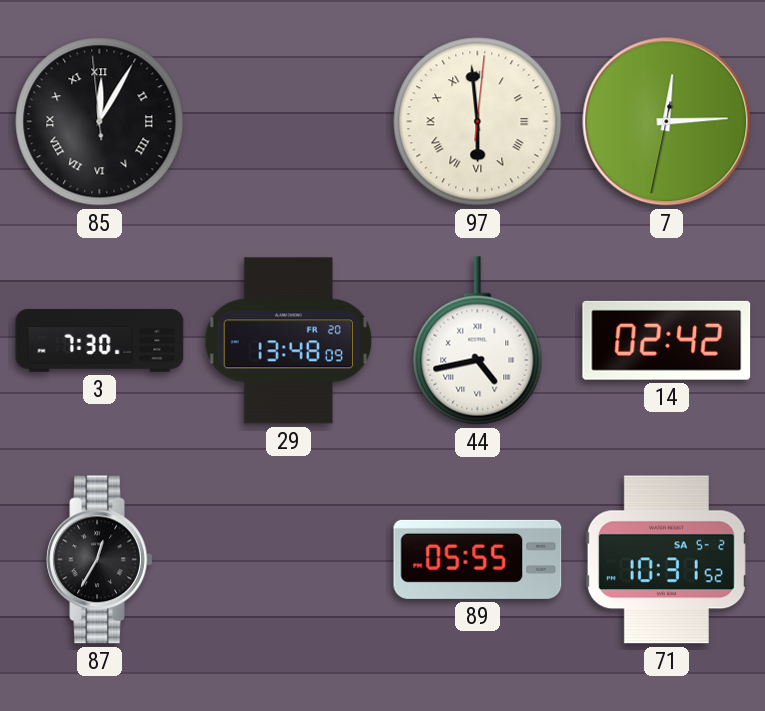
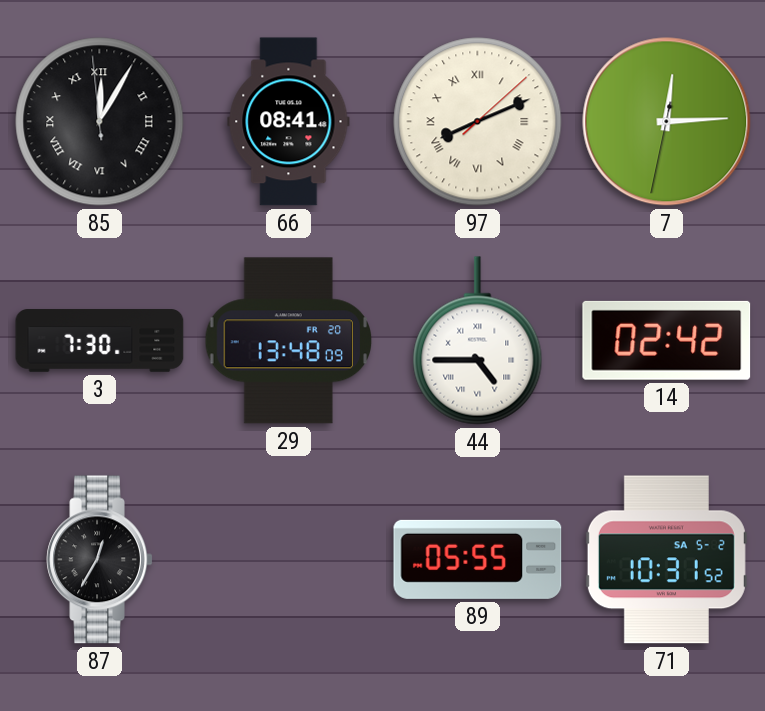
66: none -> 08:41 (289, 122)
97: 5:59 -> 8:11 (478, 122)
44: 4:43 -> 4:45 (478, 341)
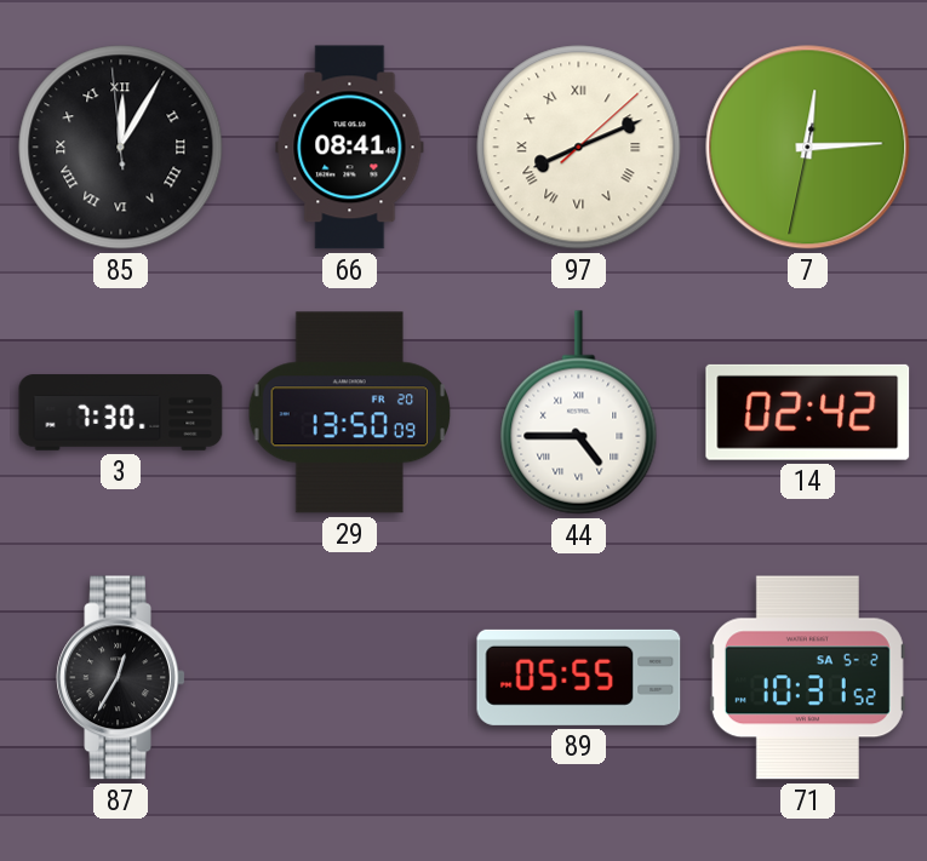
29: 13:48 -> 13:50 (349, 413)
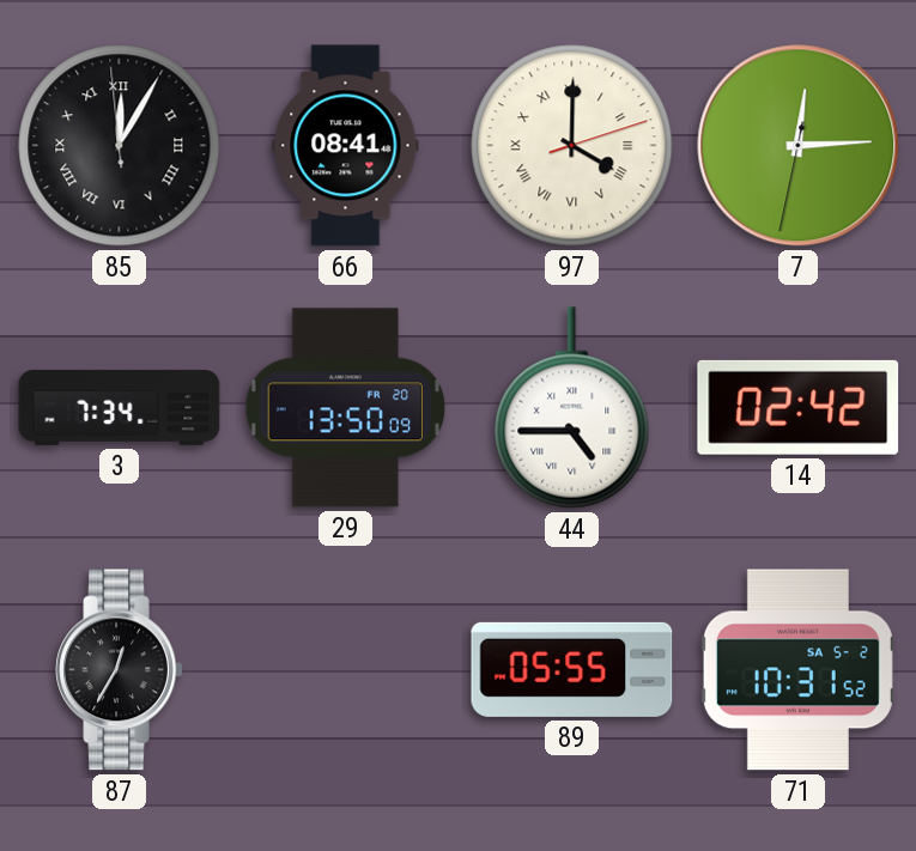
97: 8:11 -> 4:00 (572, 146)
3: 7:30 -> 7:34 (120, 408)
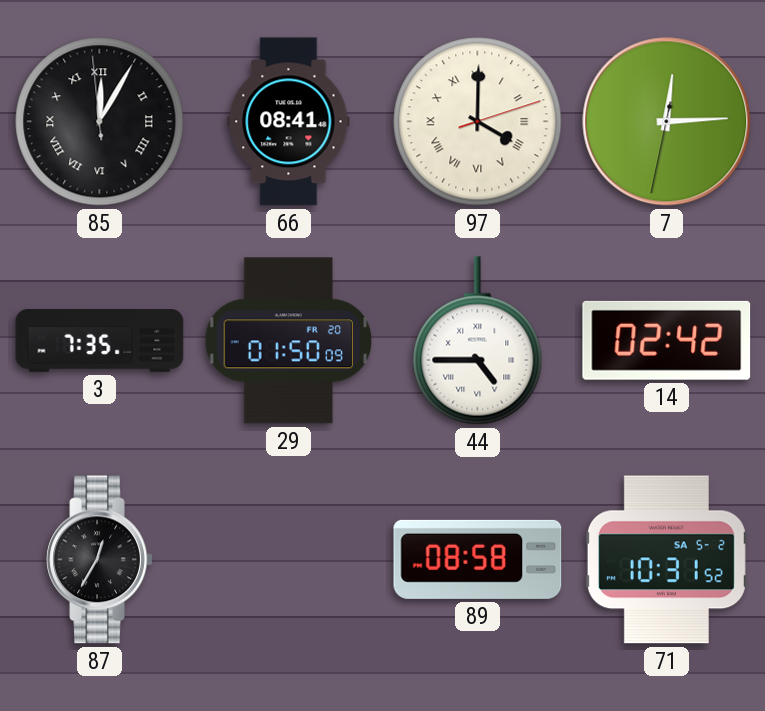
3: 7:34 -> 7:35 (100, 341)
29: 13:50 -> 01:50 (288, 341)
89: 05:55 -> 08:58 (478, 559)
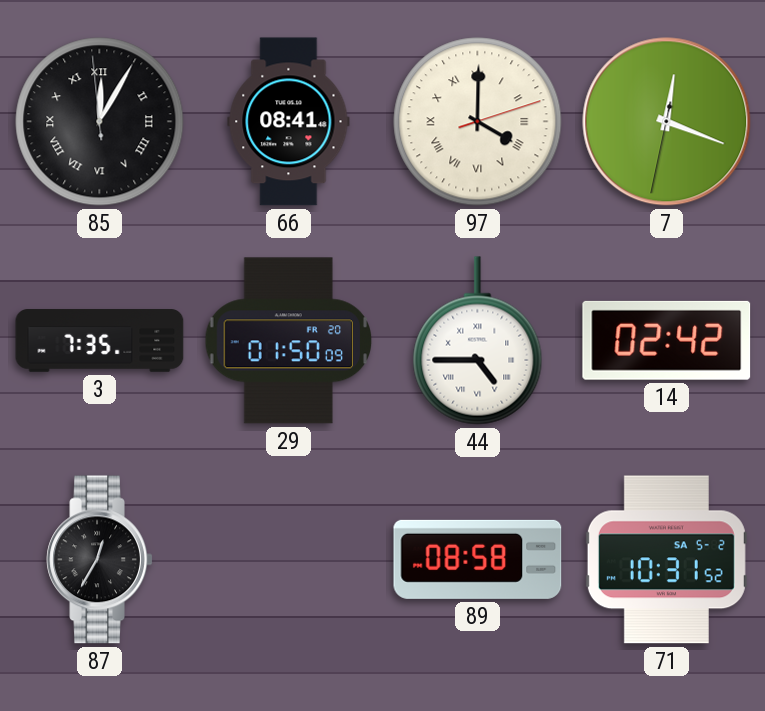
7: 12:14 -> 12:18 (667, 122)
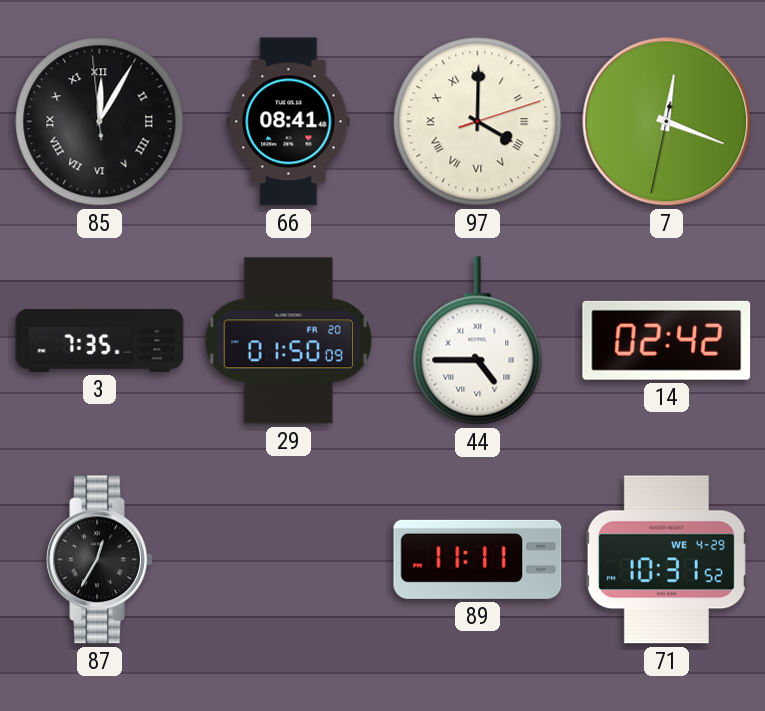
89: 08:58 -> 11:11 (478, 559)
71 date: SA 5-2 -> WE 4-29 (666, 560)
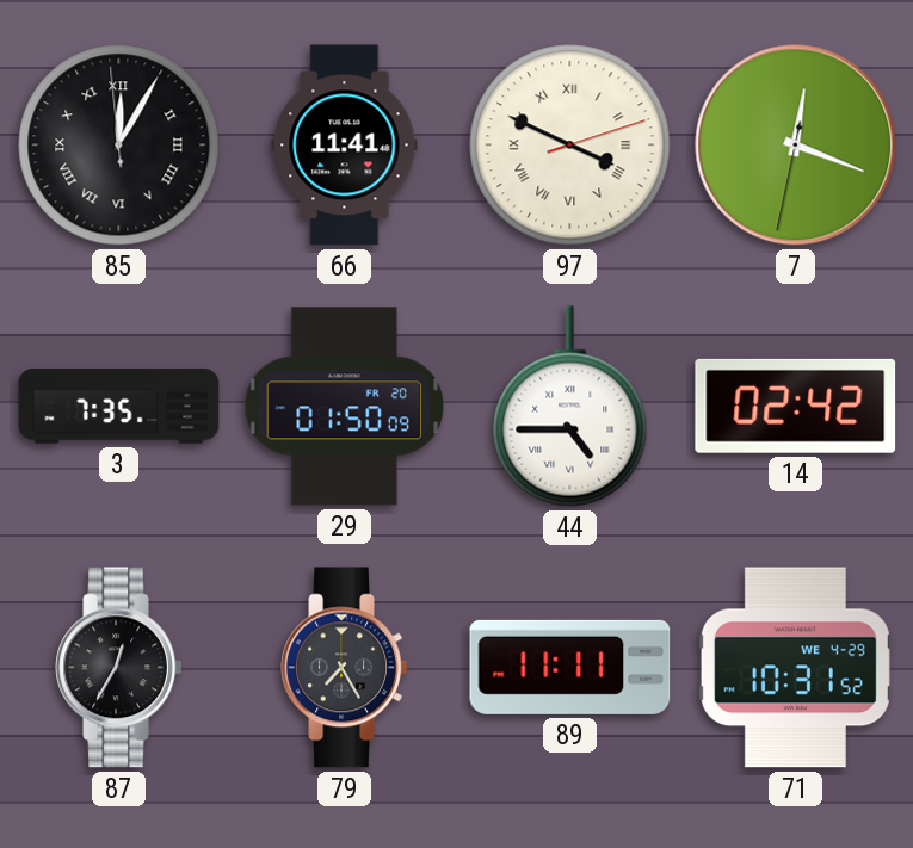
66: 08:41 -> 11:41 (345, 146)
97: 4:00 -> 3:49 (570, 146)
79: none -> 7:25 (345, 668)
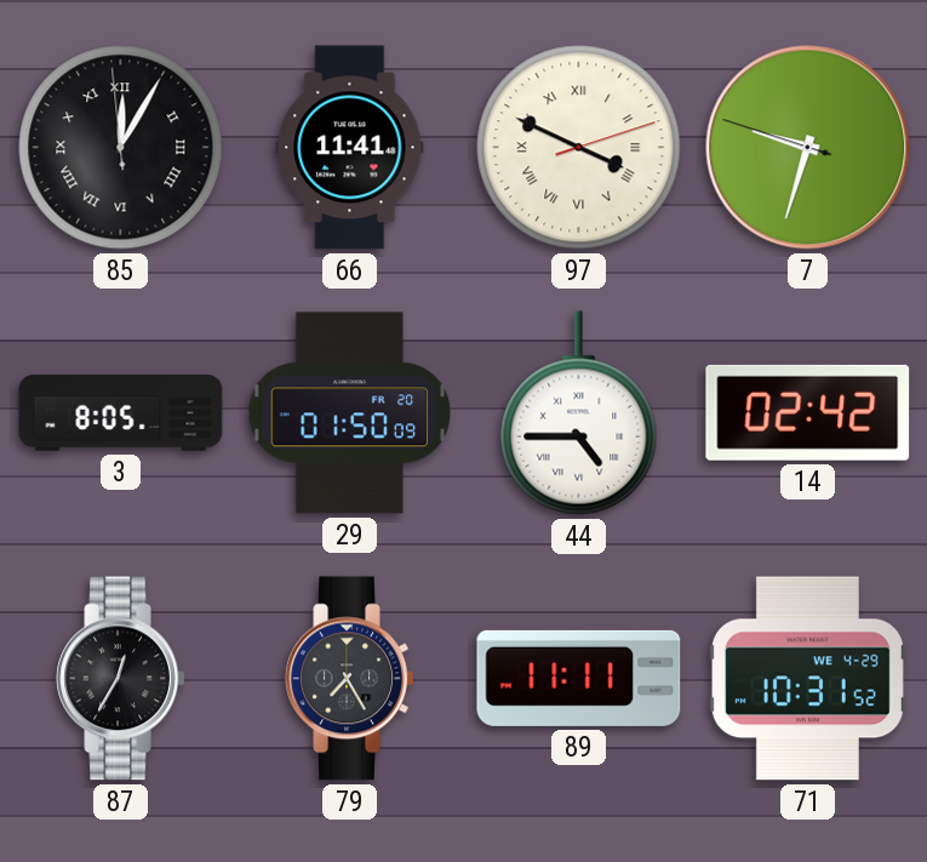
7: 12:18 -> 9:32 (808, 148)
3: 7:35 -> 8:05 (121, 413)
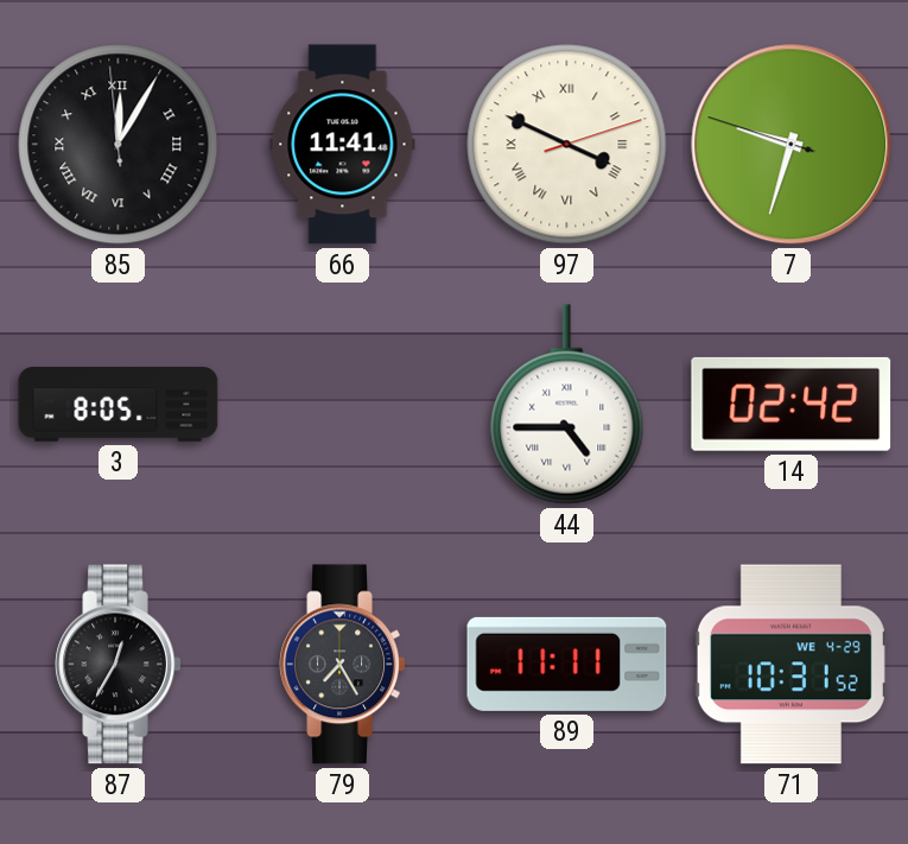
29: 01:50 -> none (349, 413)
